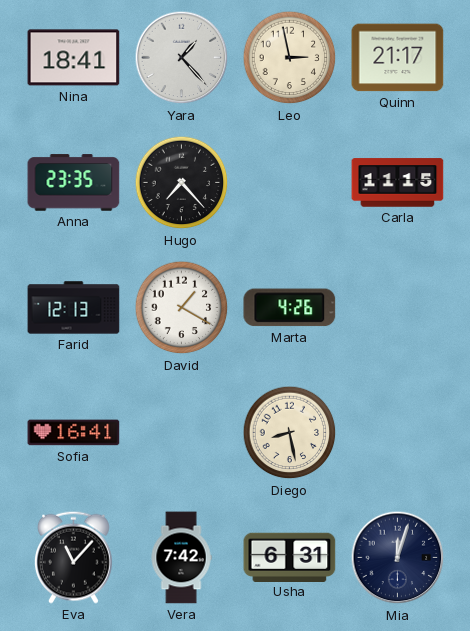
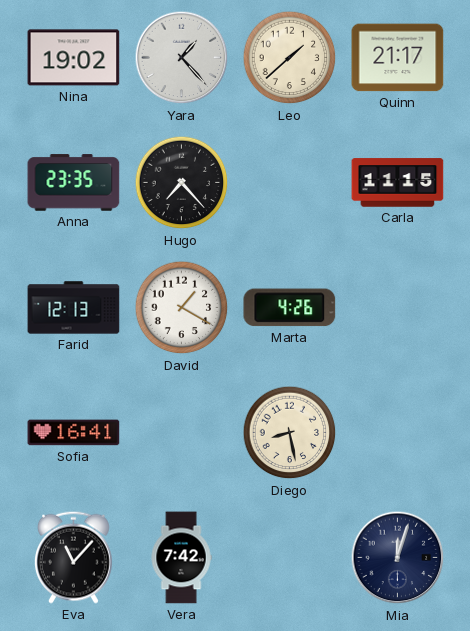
Nina: 18:41 -> 19:02 (74, 58)
Leo: 2:58 -> 1:38 (290, 58)
Usha: 6:31 -> none (290, 557)
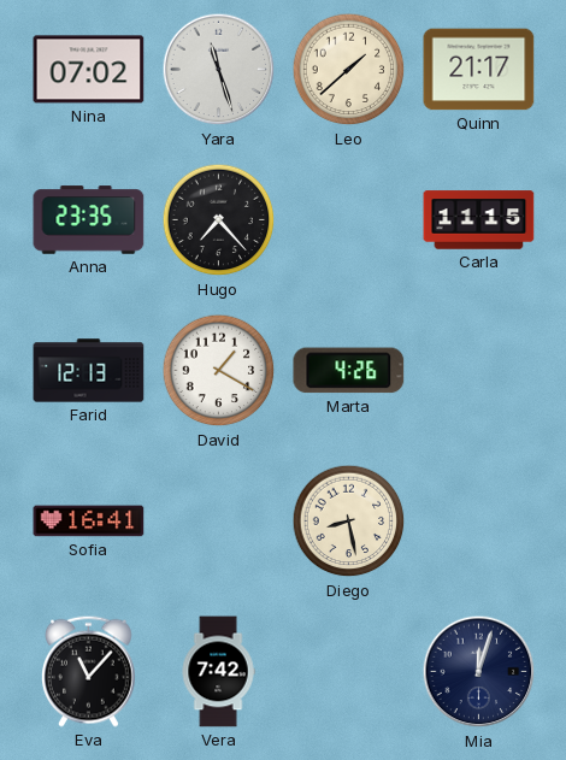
Nina: 19:02 -> 07:02 (89, 70)
Yara: 1:23 -> 11:27 (219, 70)
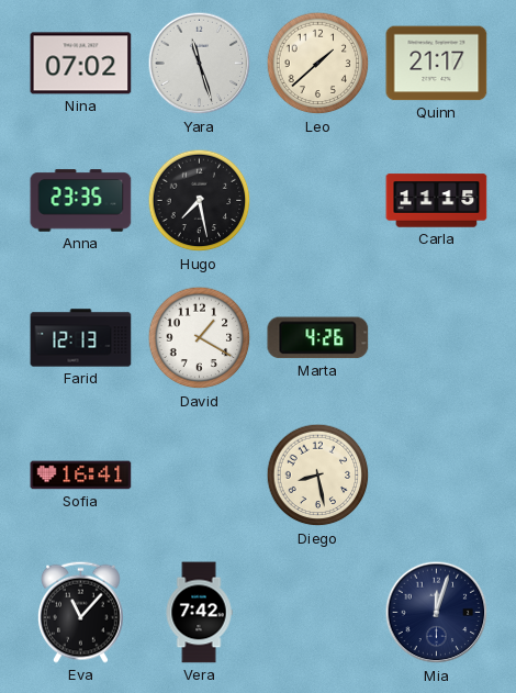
Hugo: 7:23 -> 7:28 (200, 201)
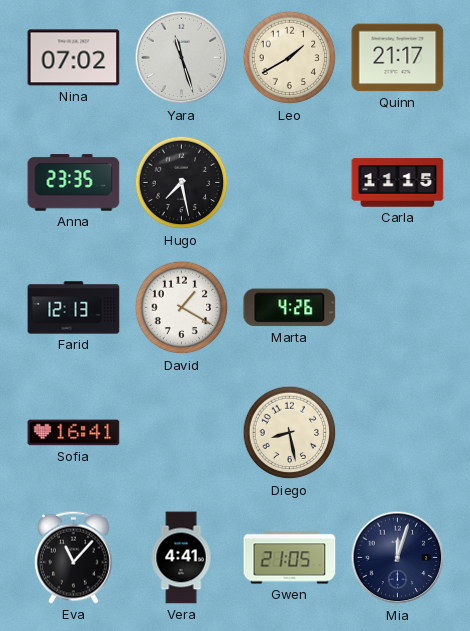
Leo: 1:38 -> 1:40 (290, 58)
Vera: 7:42 -> 4:41 (181, 558)
Gwen: none -> 21:05 (290, 558)
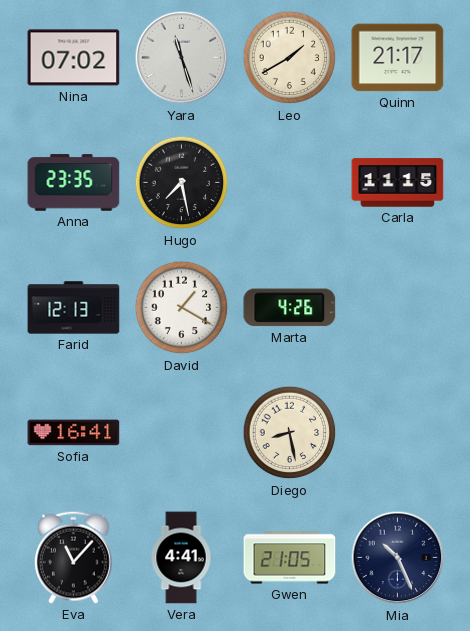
Mia: 12:03 -> 10:26 (398, 558)
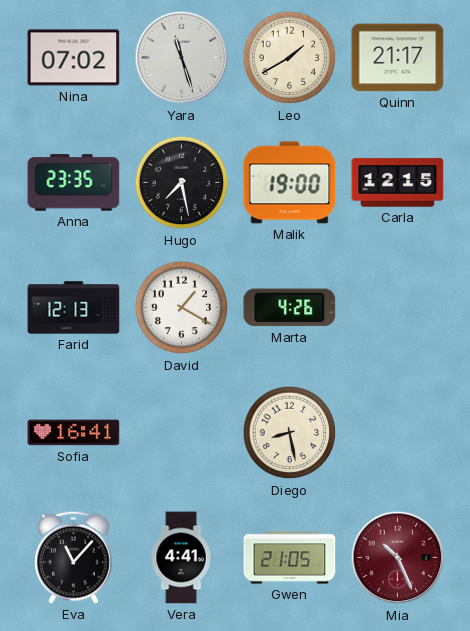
Malik: none -> 19:00 (290, 183)
Carla: 11:15 -> 12:15 (398, 183)
Mia dial: navy -> burgundy (398, 558)
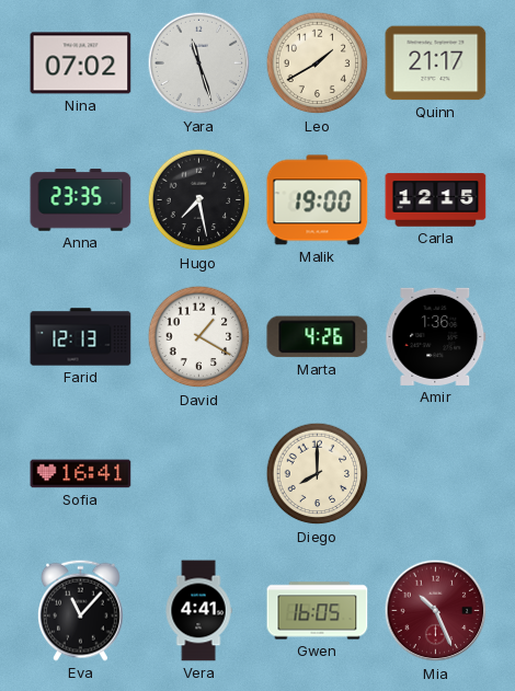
Amir: none -> 1:36 (436, 336)
Diego: 8:28 -> 8:00 (318, 474)
Gwen: 21:05 -> 16:05 (318, 611)
